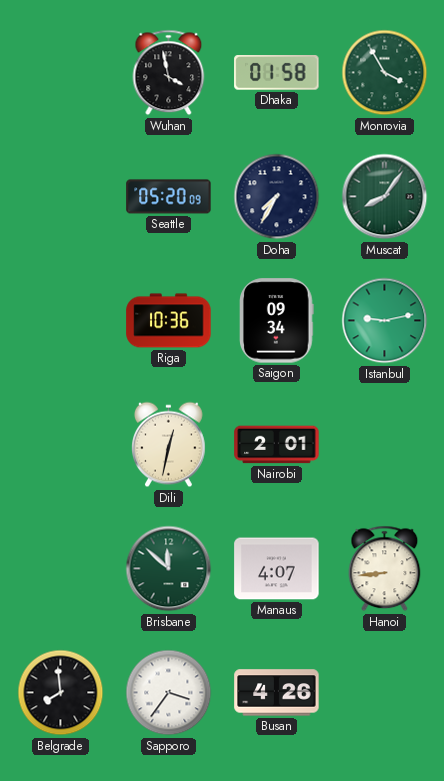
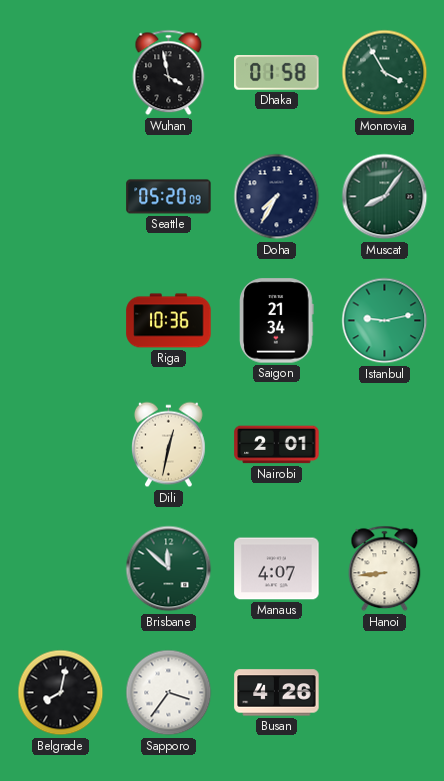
Saigon: 09:34 -> 21:34 (277, 321)
Belgrade: 7:59 -> 8:02 (61, 693)
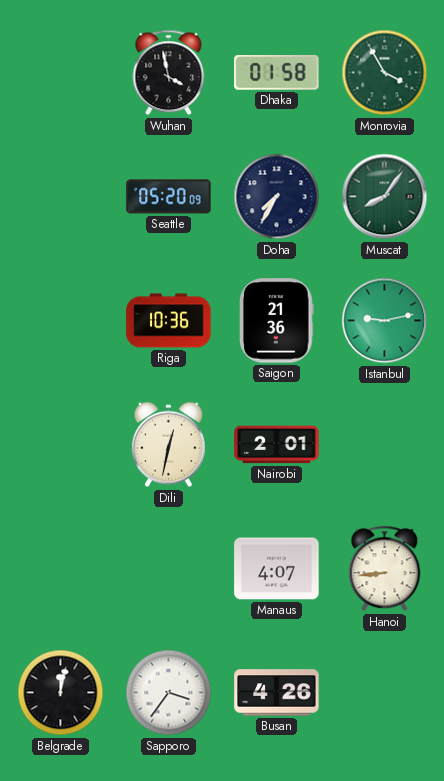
Saigon: 21:34 -> 21:36 (277, 321)
Brisbane: 11:52 -> none (169, 569)
Belgrade: 8:02 -> 12:02 (61, 693)
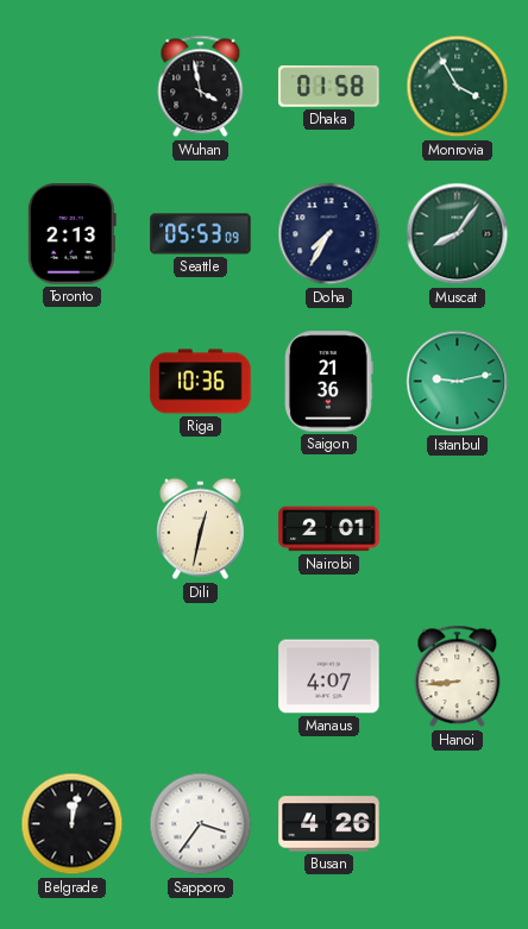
Toronto: none -> 2:13 (71, 234)
Seattle: 05:20 -> 05:53 (201, 234)
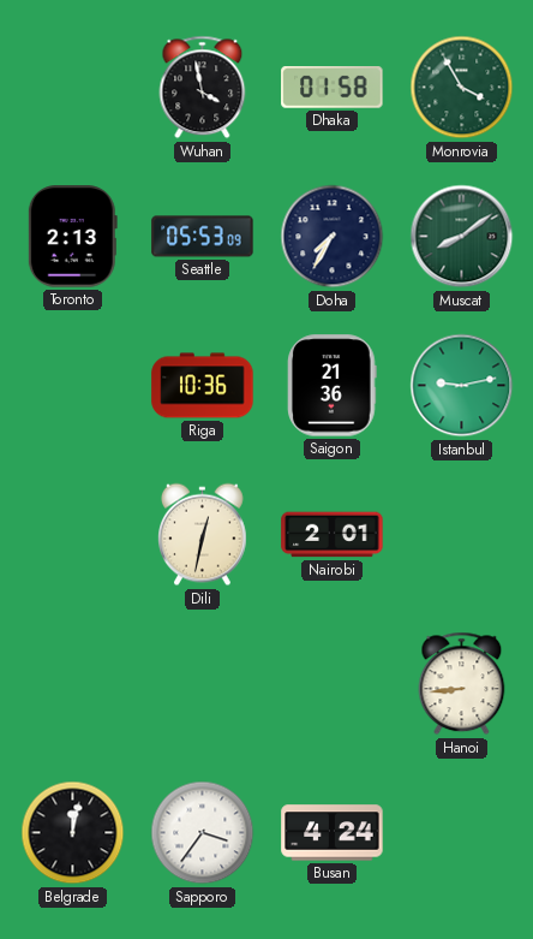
Muscat: 8:06 -> 8:09 (462, 237)
Manaus: 4:07 -> none (329, 677)
Busan: 4:26 -> 4:24 (333, 833)
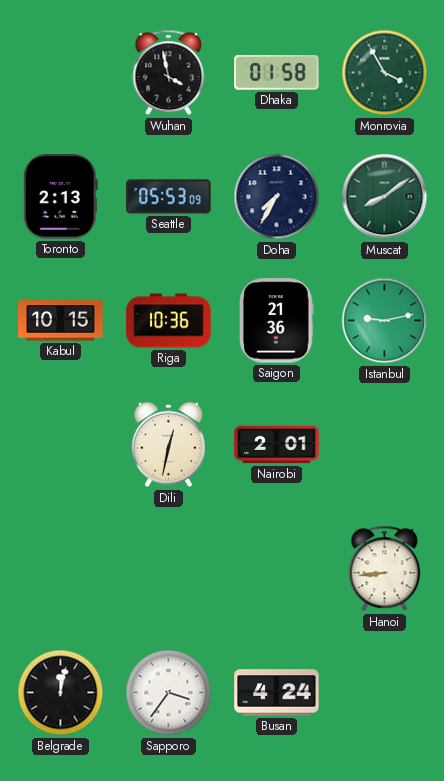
Kabul: none -> 10:15 (61, 321)
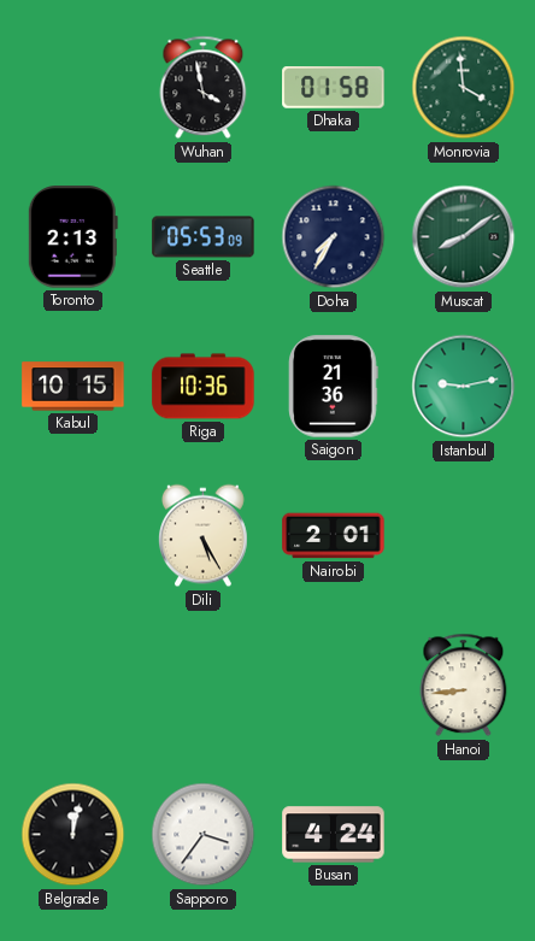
Monrovia: 3:55 -> 3:59 (464, 88)
Dili: 12:32 -> 5:25 (204, 536)
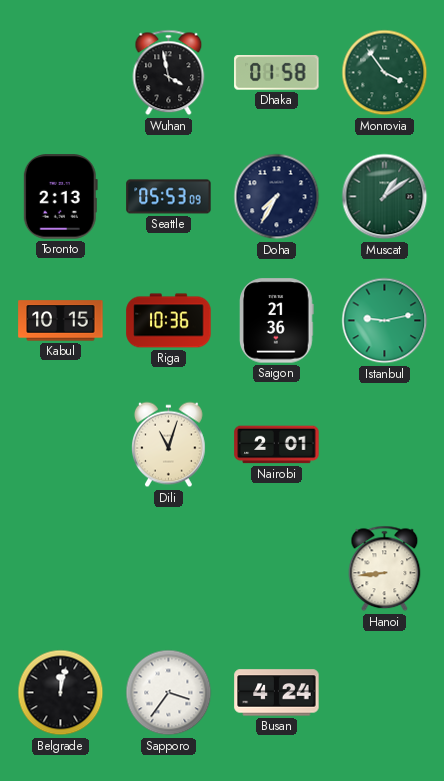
Monrovia: 3:59 -> 3:54 (385, 73)
Muscat: 8:09 -> 1:09 (385, 197)
Dili: 5:25 -> 11:03 (169, 445)
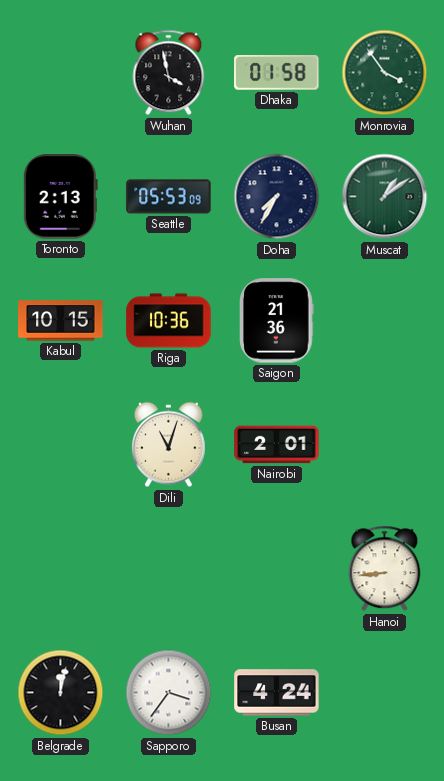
Istanbul: 9:13 -> none (385, 321)
